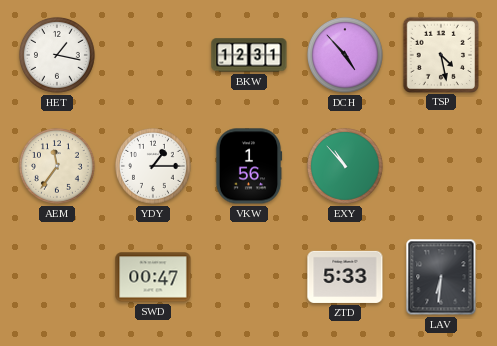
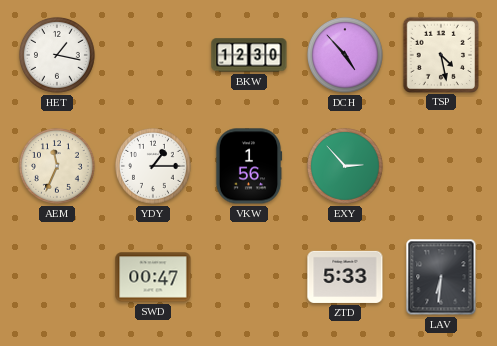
BKW: 12:31 -> 12:30 (249, 55)
AEM: 11:36 -> 11:34 (57, 166)
EXY: 10:53 -> 2:53 (345, 166)
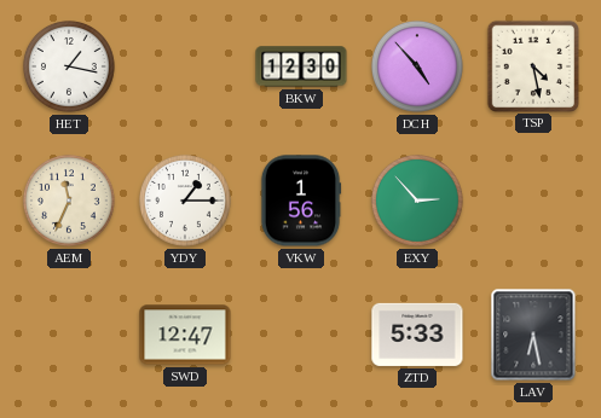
SWD: 00:47 -> 12:47 (185, 335)
LAV: 6:31 -> 6:28 (533, 335)
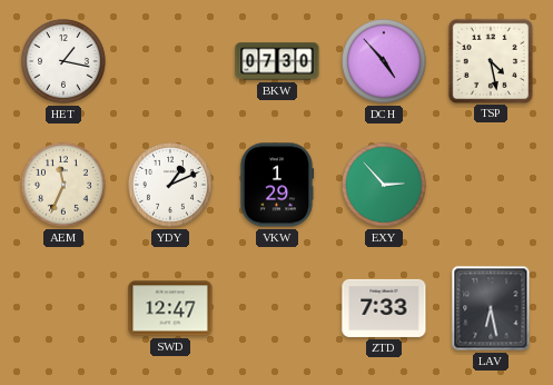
BKW: 12:30 -> 07:30 (277, 61)
YDY: 1:15 -> 1:11 (170, 185)
VKW: 1:56 -> 1:29 (277, 185)
ZTD: 5:33 -> 7:33 (384, 308)
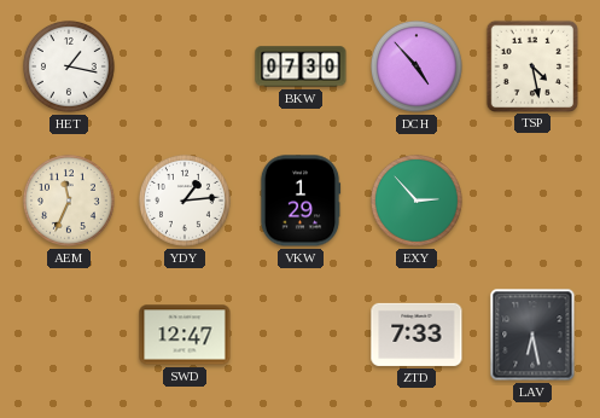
YDY: 1:11 -> 1:14 (185, 201)
